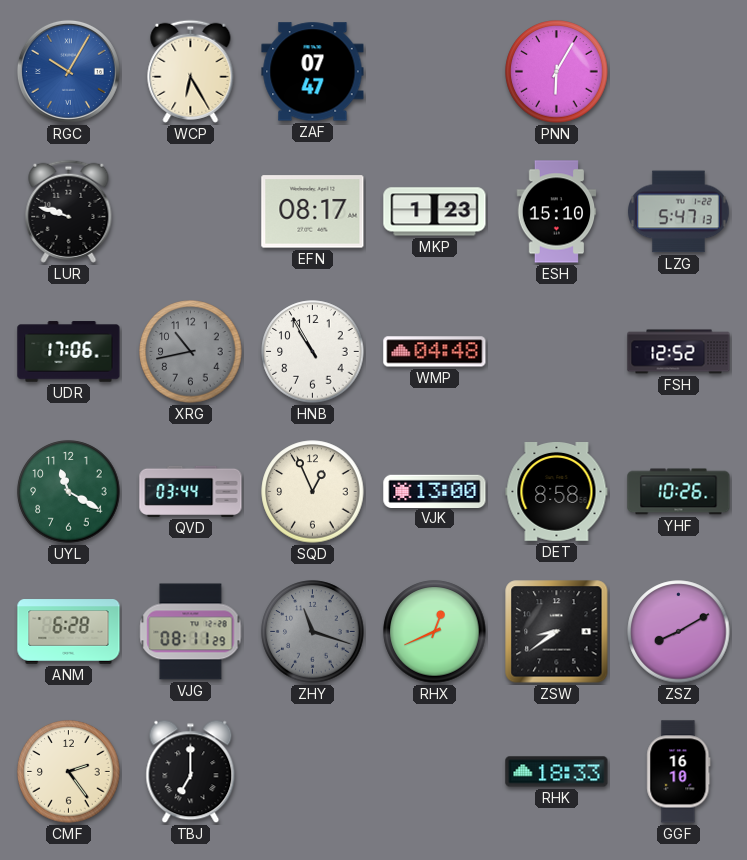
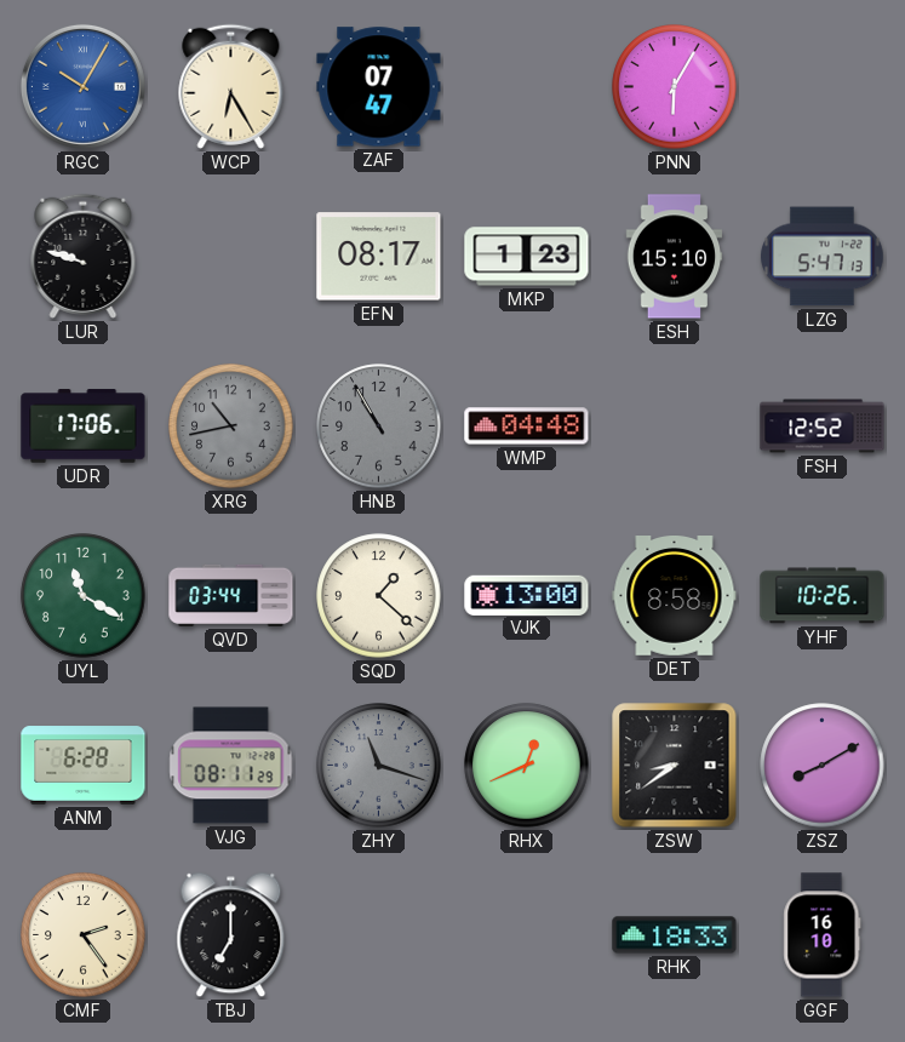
HNB dial: white -> grey (379, 426)
SQD: 12:56 -> 1:22 (379, 596)
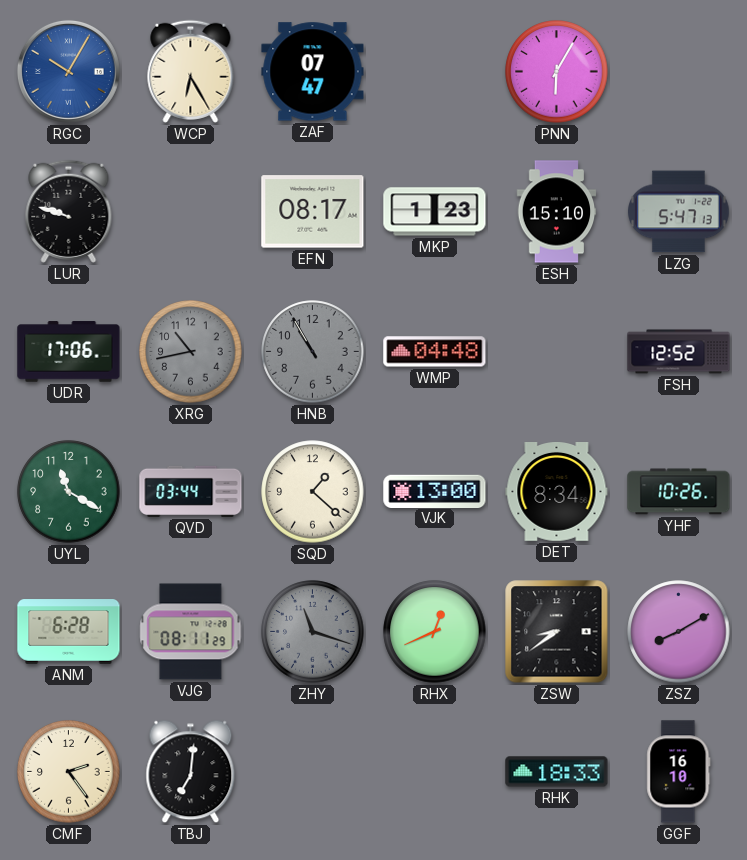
DET: 8:58 -> 8:34 (557, 492)
TBJ: 7:00 -> 7:01 (191, 772)
